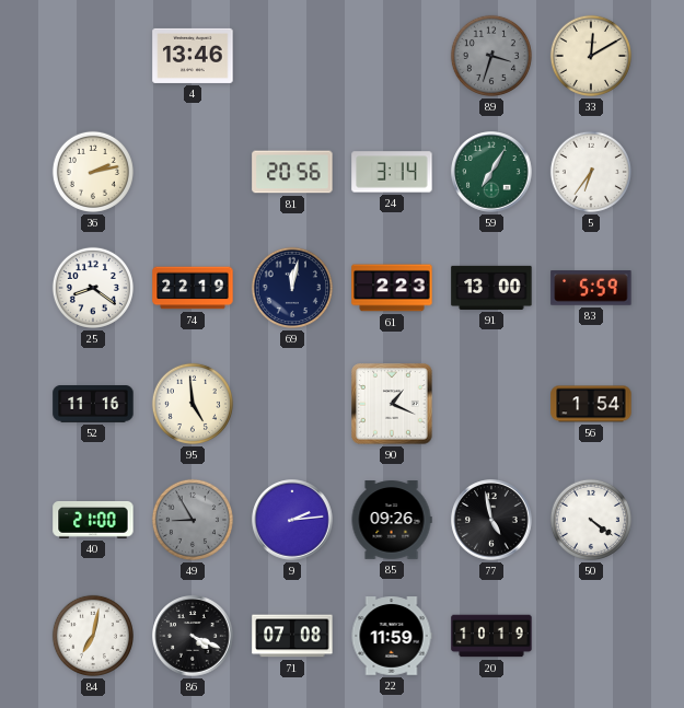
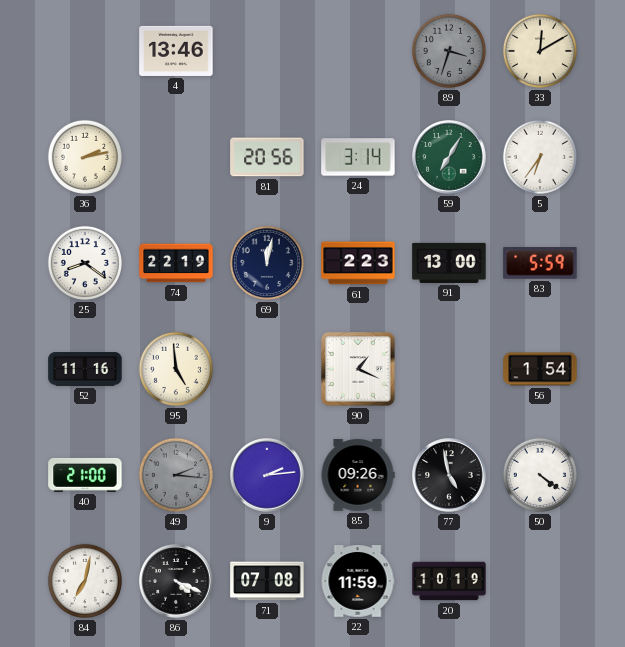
49: 8:55 -> 2:16 (176, 475)
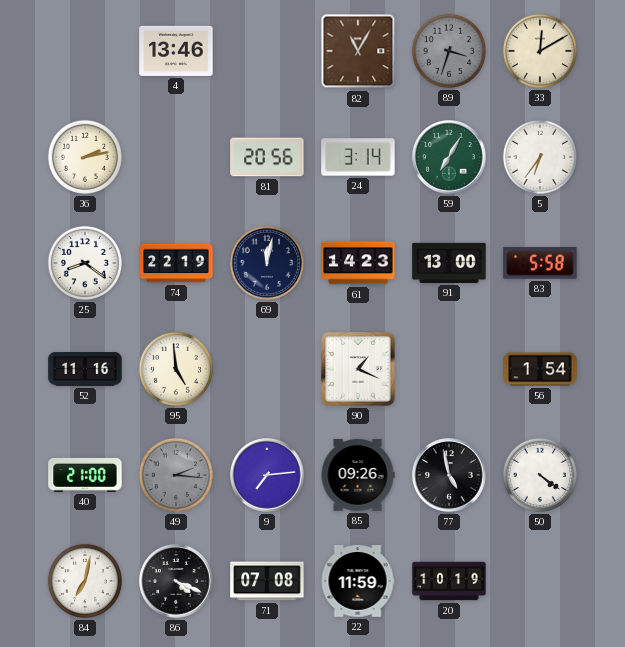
82: none -> 11:05 (358, 51)
61: 2:23 -> 14:23 (358, 263)
83: 5:59 -> 5:58 (540, 263)
9: 2:14 -> 7:14 (267, 475)
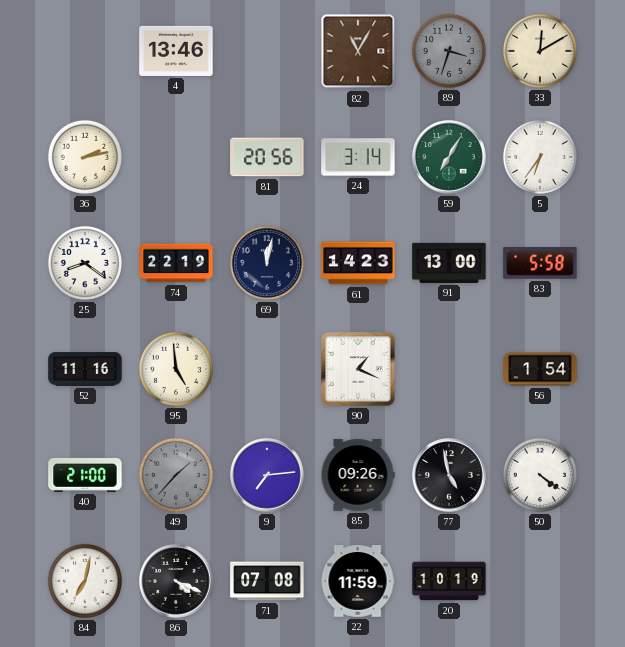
49: 2:16 -> 1:37 (176, 475)
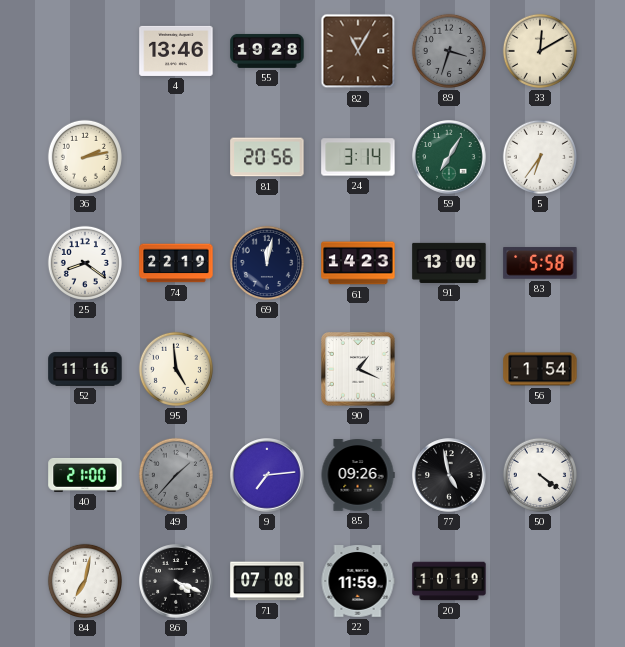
55: none -> 19:28 (267, 51)
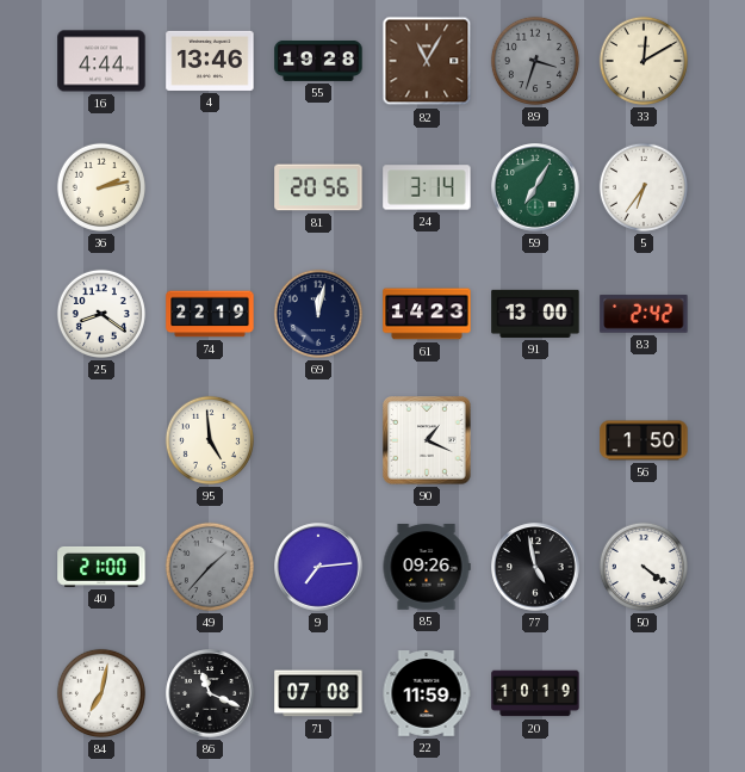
16: none -> 4:44 (101, 61)
83: 5:58 -> 2:42 (644, 314)
52: 11:16 -> none (85, 369)
56: 1:54 -> 1:50 (644, 440)
86: 4:19 -> 11:19 (210, 693)
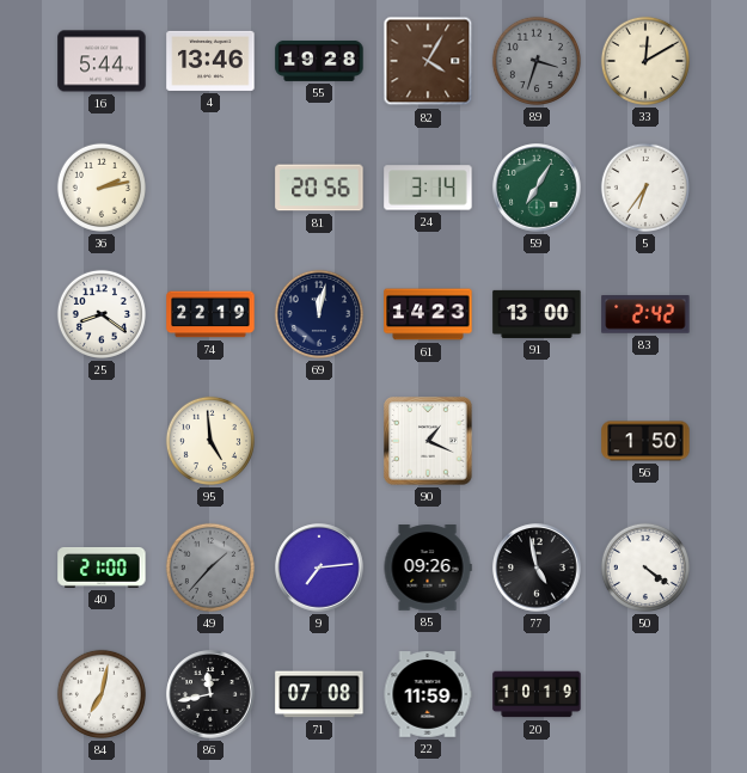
16: 4:44 -> 5:44 (102, 61)
82: 11:05 -> 4:05 (428, 61)
86: 11:19 -> 11:43 (210, 694)
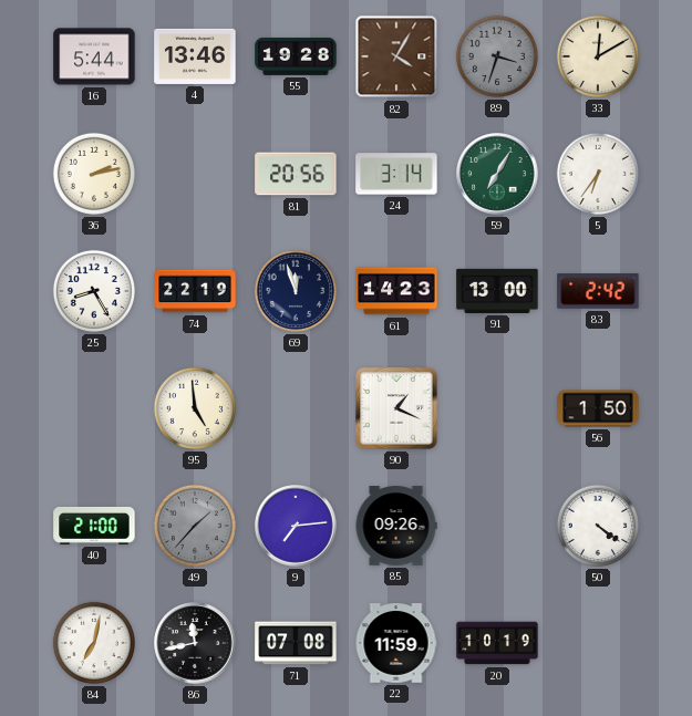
25: 8:21 -> 8:25 (94, 291)
69: 12:02 -> 11:57 (296, 291)
77: 4:58 -> none (537, 568)
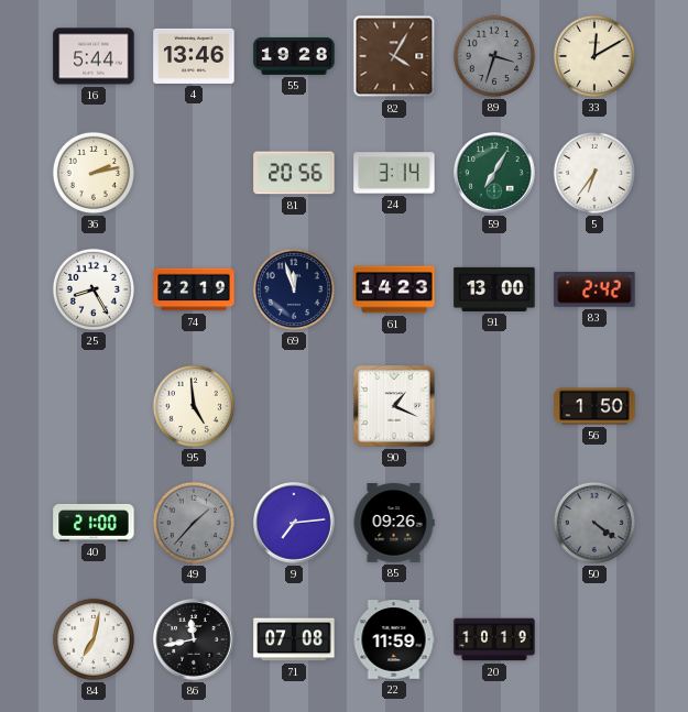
50 dial: white -> grey (594, 523)
